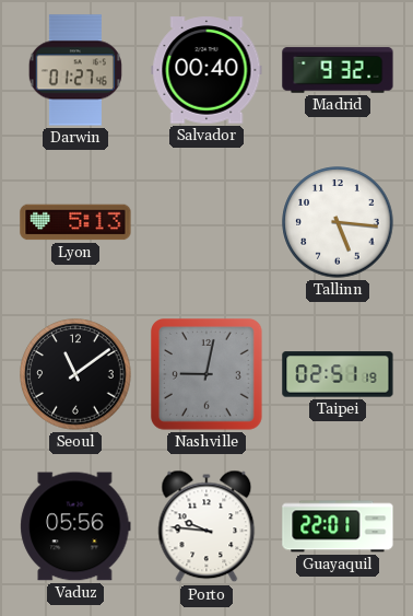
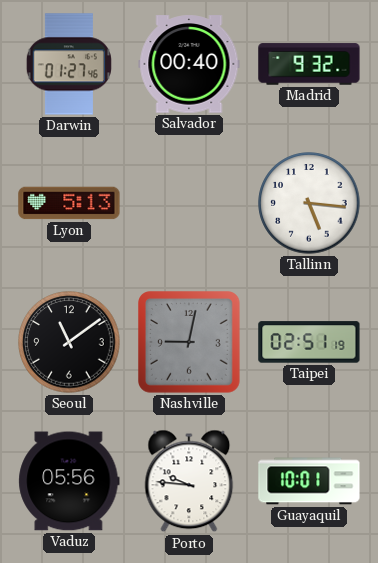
Guayaquil: 22:01 -> 10:01 (309, 481)
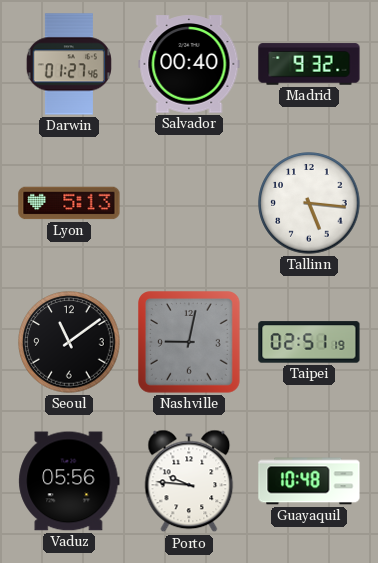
Guayaquil: 10:01 -> 10:48 (309, 481)
